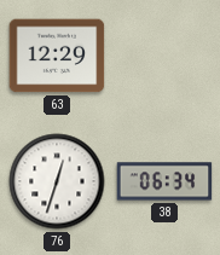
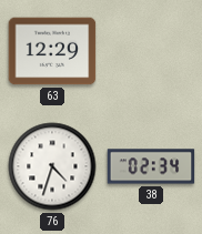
76: 12:33 -> 4:33 (52, 166)
38: 06:34 -> 02:34 (151, 166)
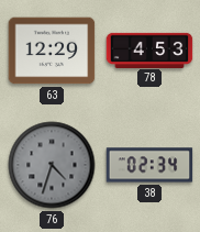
78: none -> 4:53 (149, 49)
76 dial: white -> grey (52, 165)
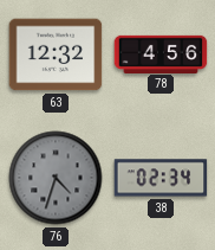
63: 12:29 -> 12:32 (56, 55)
78: 4:53 -> 4:56 (161, 53)
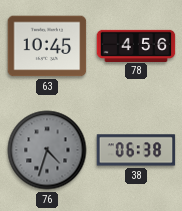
63: 12:32 -> 10:45 (47, 46)
38: 02:34 -> 06:38 (136, 150)
